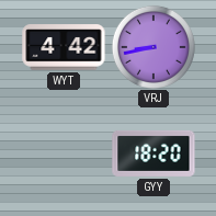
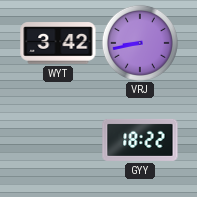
WYT: 4:42 -> 3:42 (58, 43)
GYY: 18:20 -> 18:22 (140, 140)
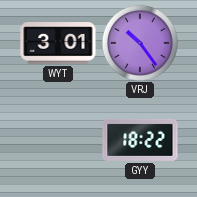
WYT: 3:42 -> 3:01 (58, 43)
VRJ: 8:43 -> 10:24 (140, 43)
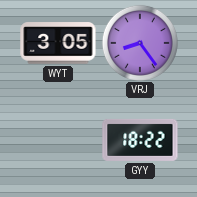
WYT: 3:01 -> 3:05 (58, 43)
VRJ: 10:24 -> 8:24 (140, 43)
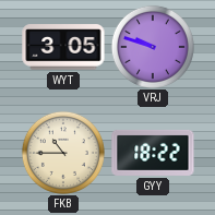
VRJ: 8:24 -> 9:48 (153, 47)
FKB: none -> 10:45 (63, 153)
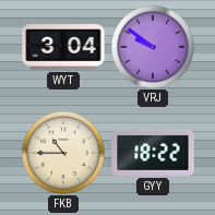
WYT: 3:05 -> 3:04 (63, 47)
VRJ: 9:48 -> 9:51 (153, 47)
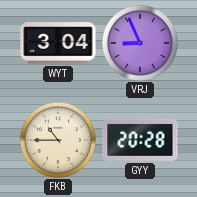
VRJ: 9:51 -> 8:56 (140, 43)
GYY: 18:22 -> 20:28 (140, 140)
